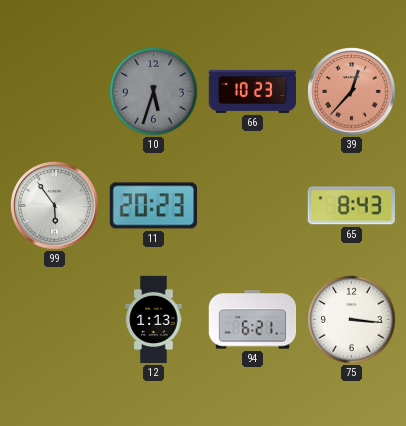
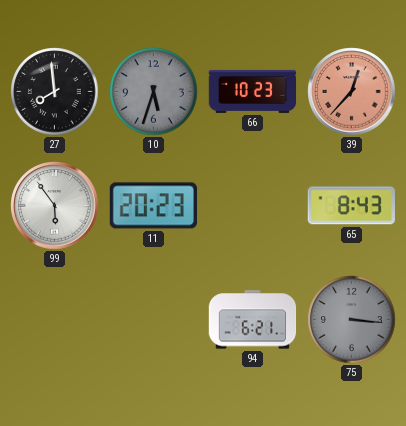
27: none -> 7:59 (55, 92)
12: 1:13 -> none (154, 320)
75 dial: white -> grey (352, 320)
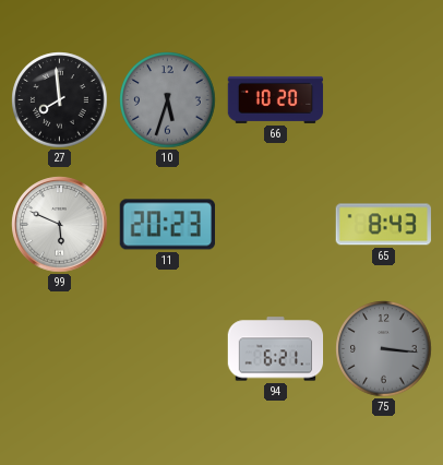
66: 10:23 -> 10:20 (276, 99)
39: 12:37 -> none (352, 92)
99: 5:54 -> 5:49 (60, 225)
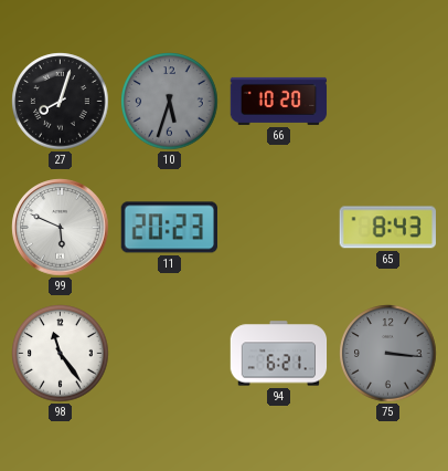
27: 7:59 -> 8:03 (61, 102)
98: none -> 11:24 (61, 354)
